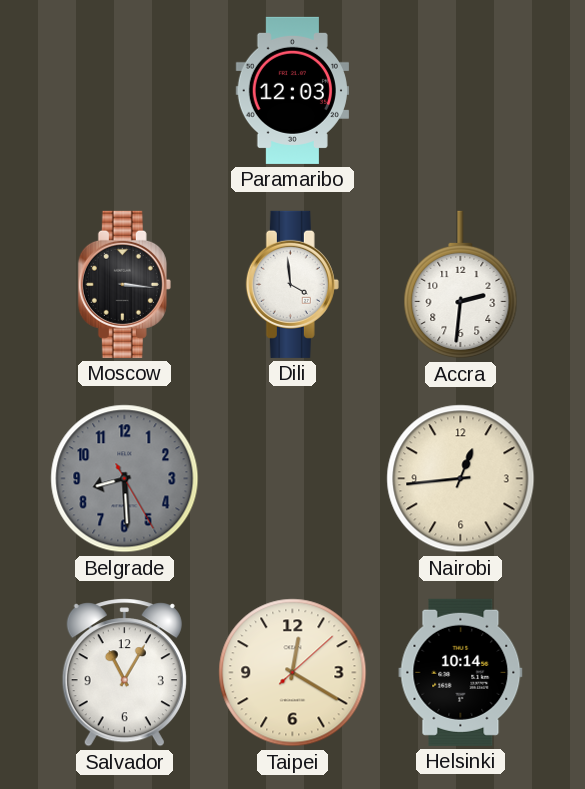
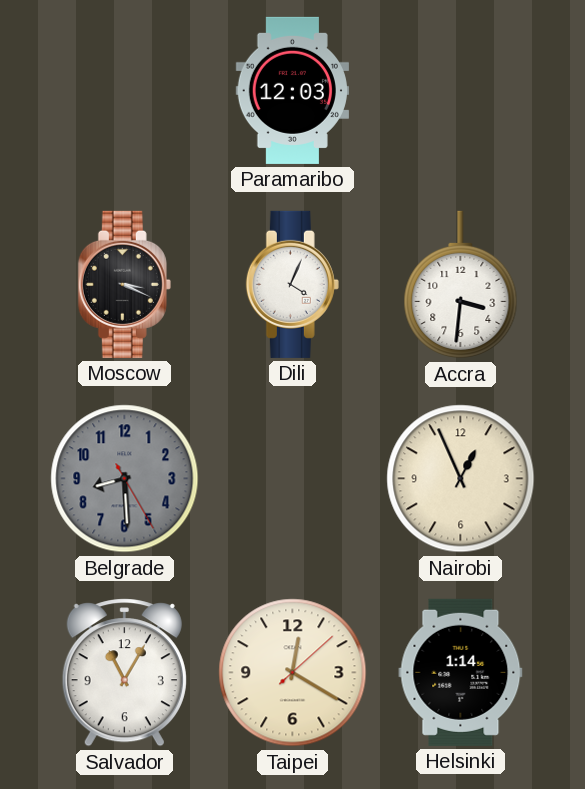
Moscow: 3:16 -> 3:19 (124, 284)
Dili: 3:59 -> 4:04 (292, 284)
Accra: 2:31 -> 3:31 (461, 285)
Nairobi: 12:44 -> 12:56 (461, 479)
Helsinki: 10:14 -> 1:14 (461, 672)
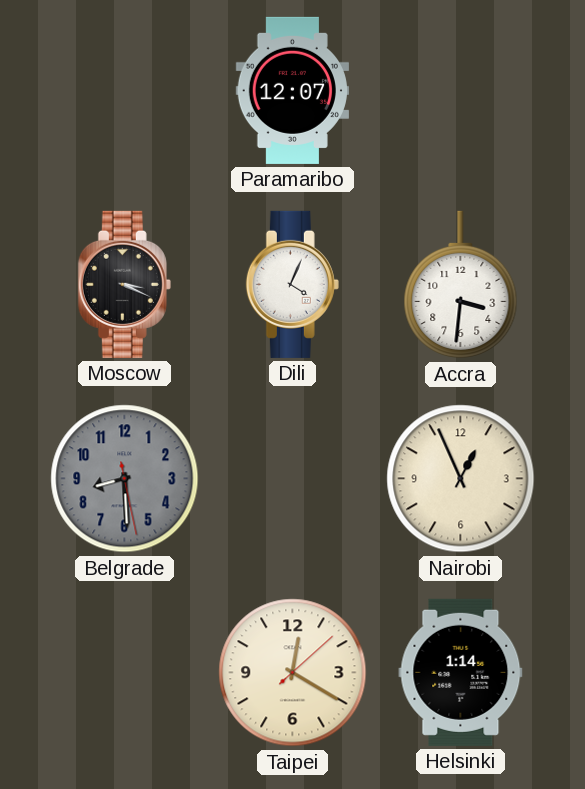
Paramaribo: 12:03 -> 12:07 (292, 90)
Belgrade: 8:29:25 -> 8:29:28 (125, 479)
Salvador: 11:05 -> none (124, 673)
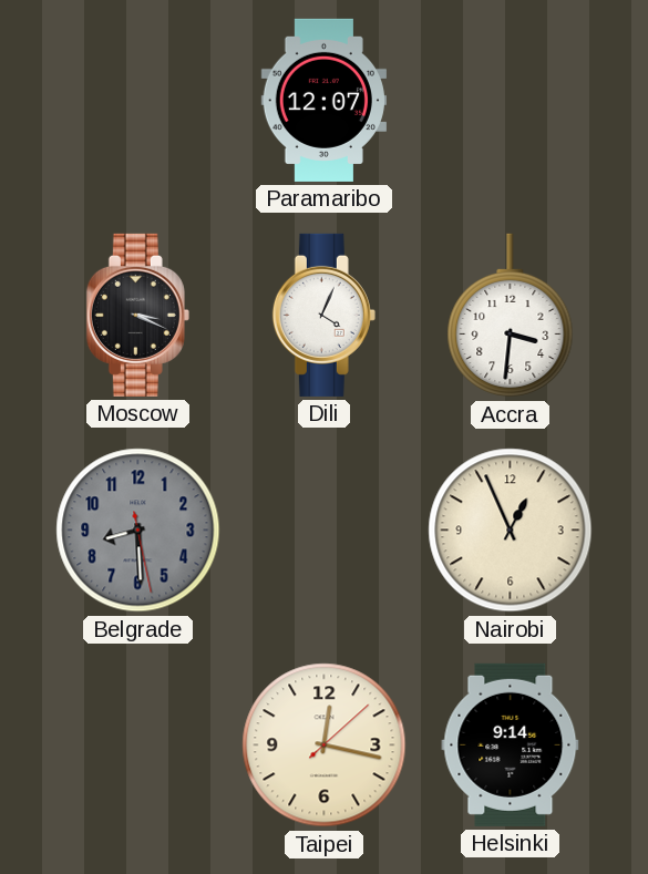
Taipei: 12:20 -> 12:17 (325, 746)
Helsinki: 1:14 -> 9:14 (511, 744)
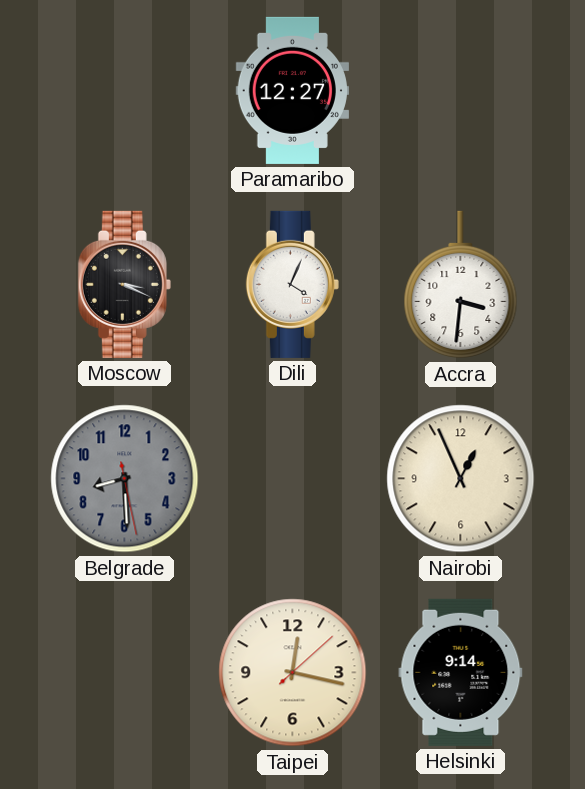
Paramaribo: 12:07 -> 12:27 (292, 90)
